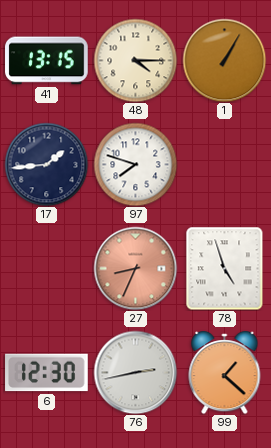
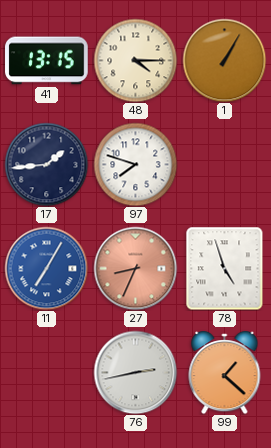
11: none -> 7:05 (46, 268)
6: 12:30 -> none (47, 373)
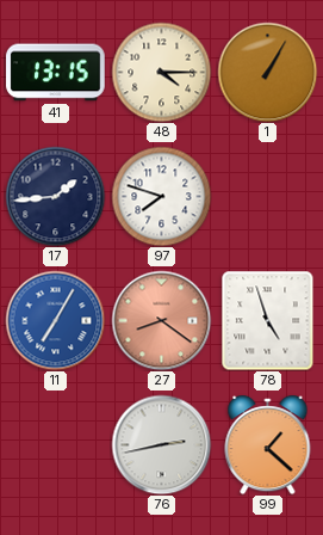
27: 8:34 -> 8:21 (161, 320)
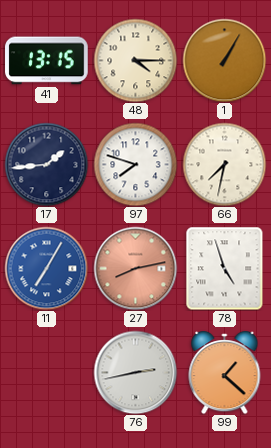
66: none -> 7:32 (224, 164)
27: 8:21 -> 8:13 (135, 268)
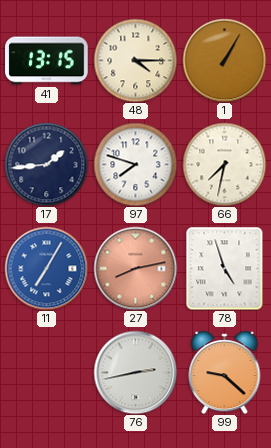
99: 1:22 -> 9:22 (225, 373)
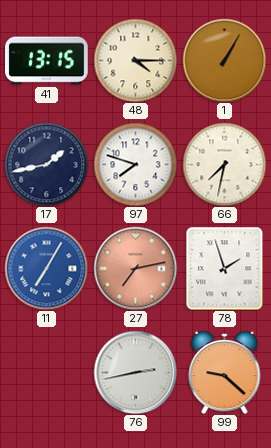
17: 1:44 -> 1:43 (46, 164)
27: 8:13 -> 7:13 (135, 268)
78: 4:57 -> 1:57 (225, 268)
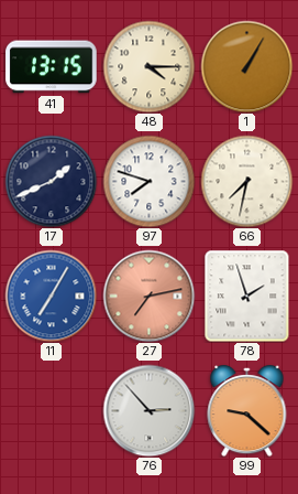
17: 1:43 -> 1:41 (51, 181)
76: 2:43 -> 2:53 (148, 410)
